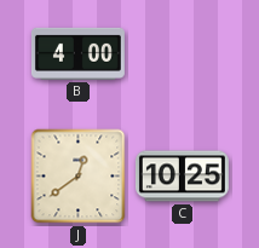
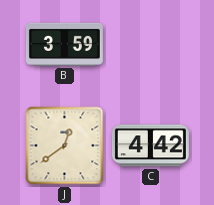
B: 4:00 -> 3:59 (64, 44)
C: 10:25 -> 4:42 (150, 146)
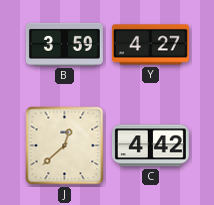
Y: none -> 4:27 (150, 45)
J: 12:39 -> 12:38 (65, 146)
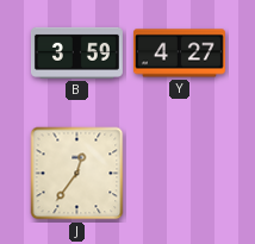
J: 12:38 -> 12:36 (77, 174)
C: 4:42 -> none (150, 146)
